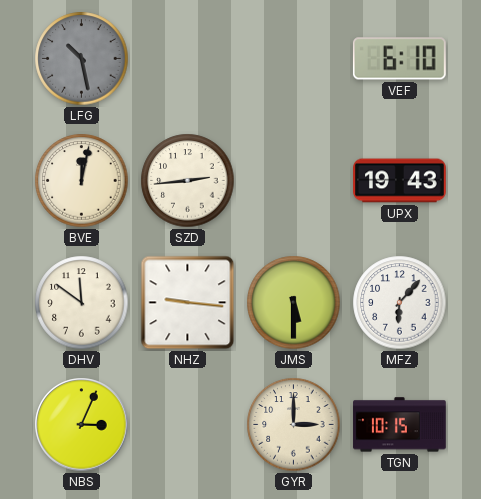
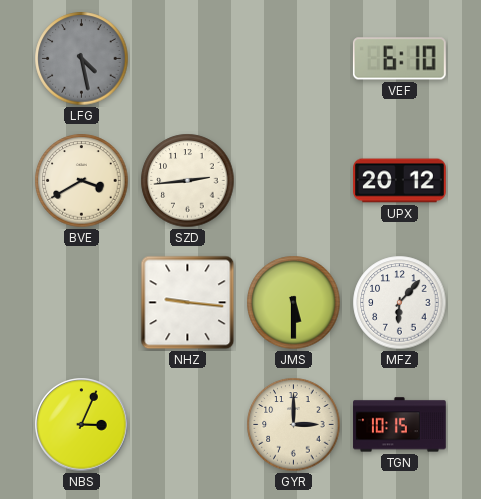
LFG: 10:28 -> 4:28 (82, 59)
BVE: 12:02 -> 3:40 (82, 181)
UPX: 19:43 -> 20:12 (400, 181)
DHV: 11:51 -> none (82, 303)
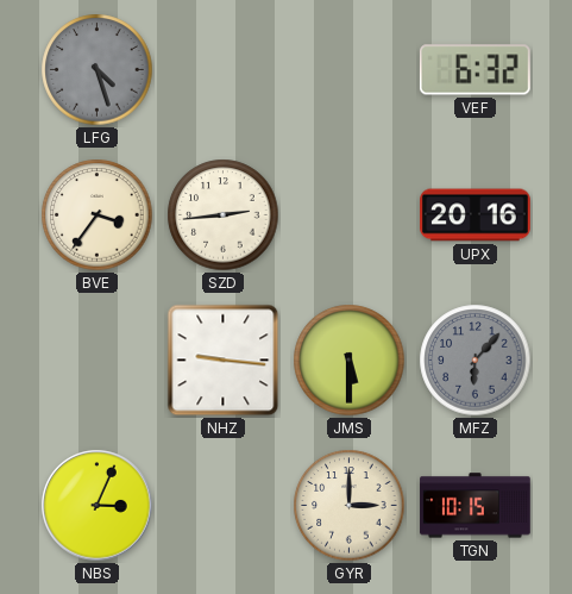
LFG: 4:28 -> 4:27 (98, 70)
VEF: 6:10 -> 6:32 (474, 70)
BVE: 3:40 -> 3:36 (98, 215)
UPX: 20:12 -> 20:16 (476, 215)
MFZ dial: white -> grey (476, 361)
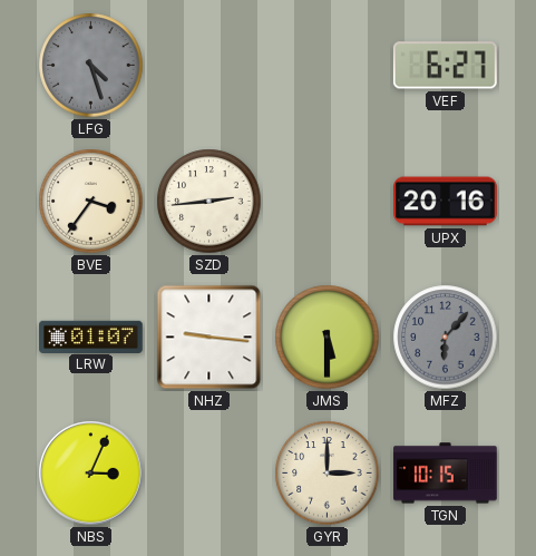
VEF: 6:32 -> 6:27 (445, 66)
LRW: none -> 01:07 (91, 336)
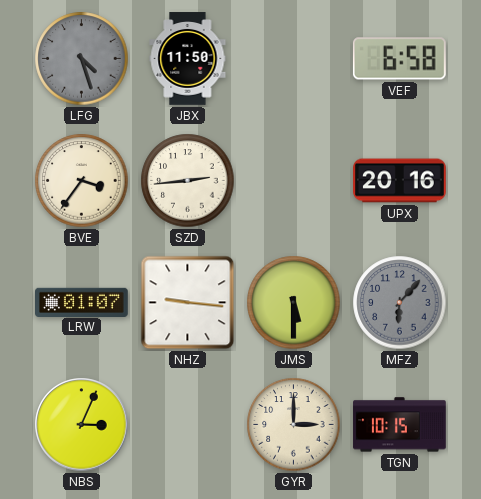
JBX: none -> 11:50 (188, 59)
VEF: 6:27 -> 6:58 (399, 59)
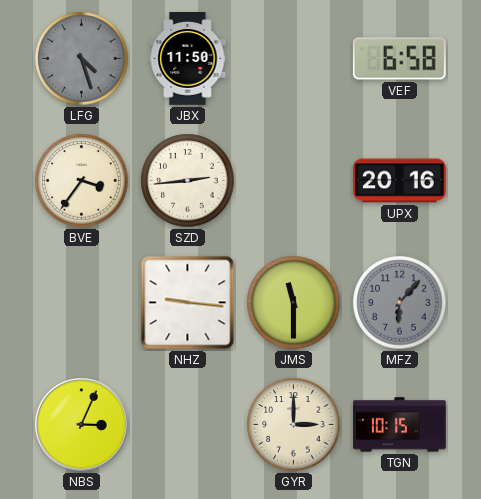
LRW: 01:07 -> none (82, 302)
JMS: 5:30 -> 11:30 (294, 303)
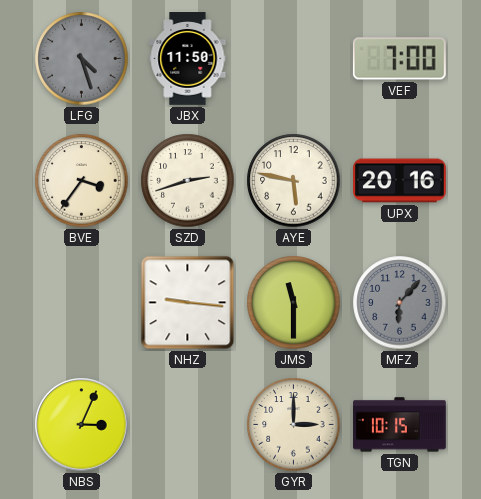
VEF: 6:58 -> 7:00 (399, 59)
SZD: 2:44 -> 2:42 (188, 181)
AYE: none -> 5:47 (294, 181)
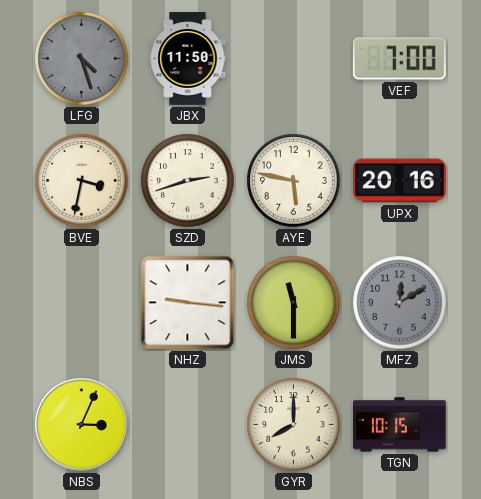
BVE: 3:36 -> 3:32 (82, 181)
MFZ: 6:07 -> 12:10 (400, 303)
GYR: 3:00 -> 8:00 (294, 425)
